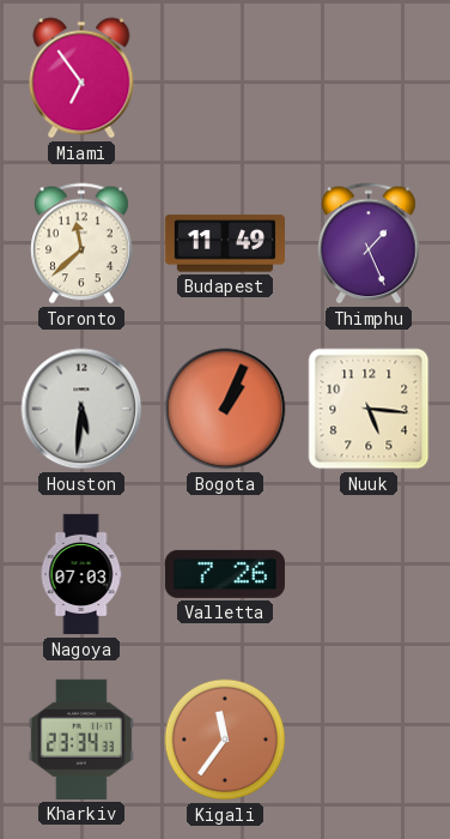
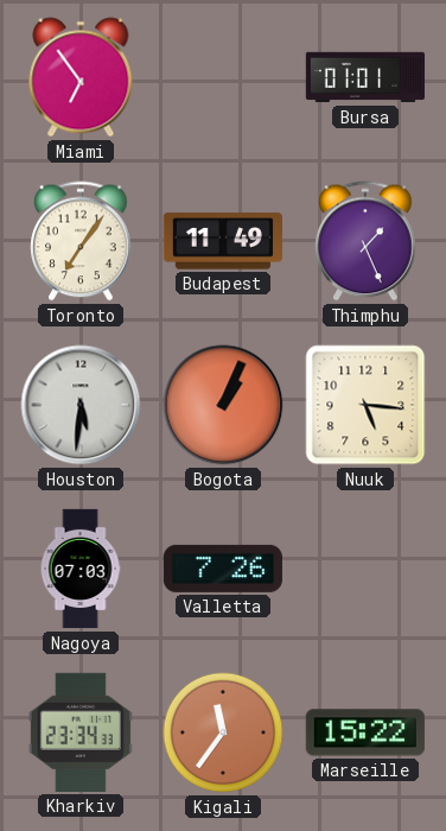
Bursa: none -> 01:01 (364, 77)
Toronto: 11:38 -> 7:06 (81, 241)
Marseille: none -> 15:22 (365, 732)
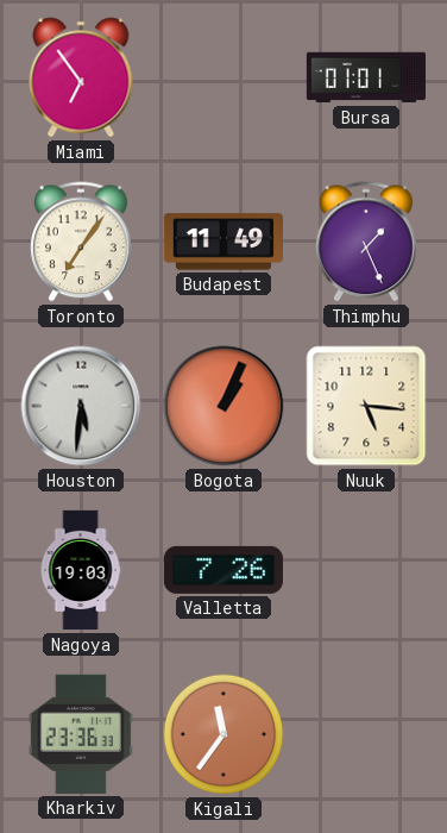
Nagoya: 07:03 -> 19:03 (81, 570)
Kharkiv: 23:34 -> 23:36 (81, 734)
Marseille: 15:22 -> none (365, 732)
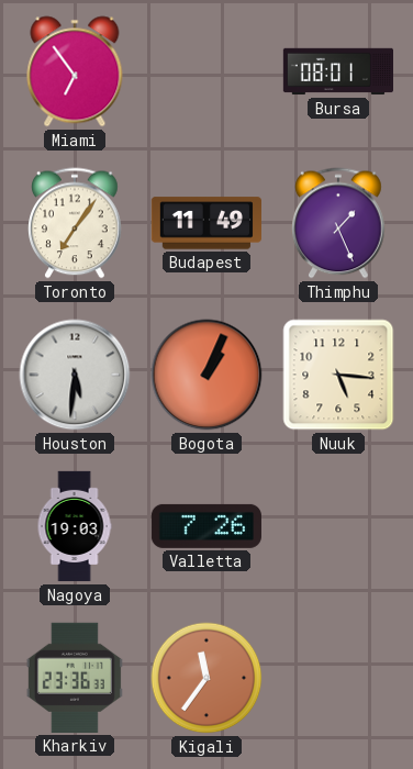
Bursa: 01:01 -> 08:01 (337, 71)
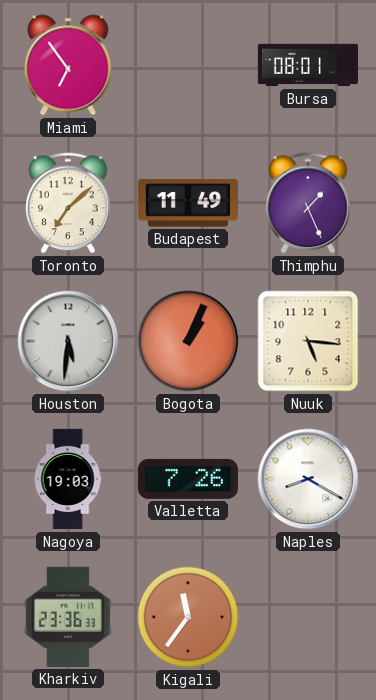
Toronto: 7:06 -> 7:08 (68, 203)
Naples: none -> 8:20 (308, 479)
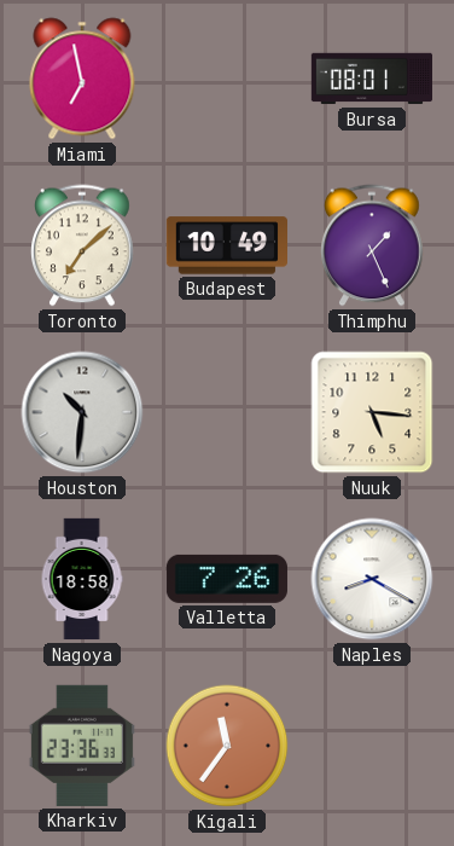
Miami: 6:54 -> 6:58 (82, 79)
Budapest: 11:49 -> 10:49 (226, 245)
Houston: 5:31 -> 10:31 (82, 412)
Bogota: 1:04 -> none (188, 341)
Nagoya: 19:03 -> 18:58 (82, 579)
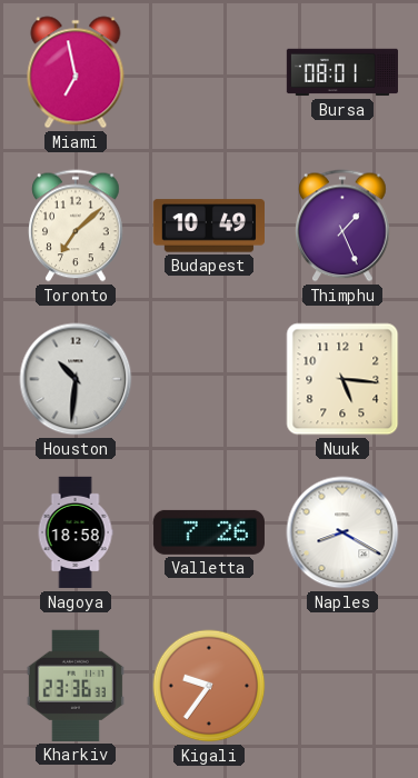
Kigali: 11:36 -> 9:36 (209, 686)
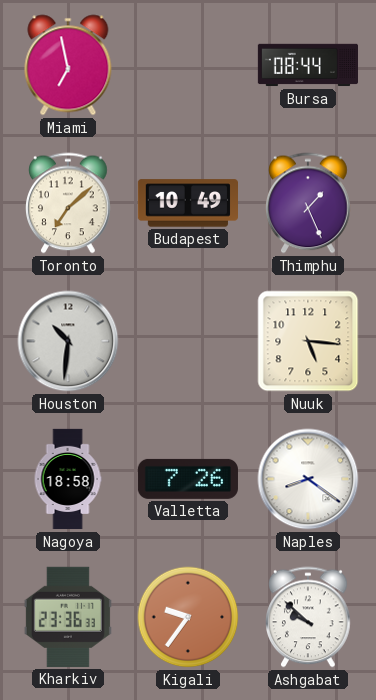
Bursa: 08:01 -> 08:44 (307, 65)
Naples: 8:20 -> 8:21 (308, 479)
Ashgabat: none -> 9:52 (308, 617)
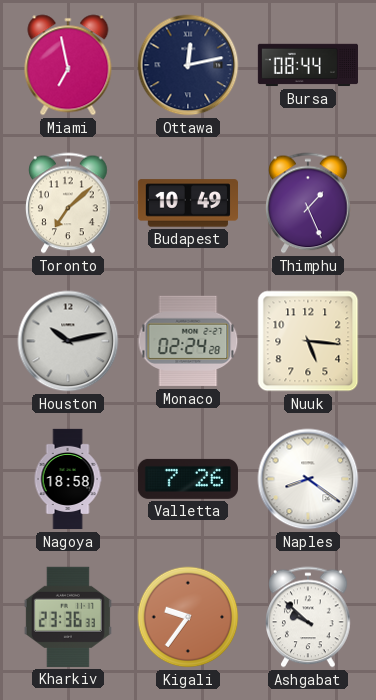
Ottawa: none -> 12:13 (188, 65)
Houston: 10:31 -> 10:13 (68, 341)
Monaco: none -> 02:24 (188, 341)
